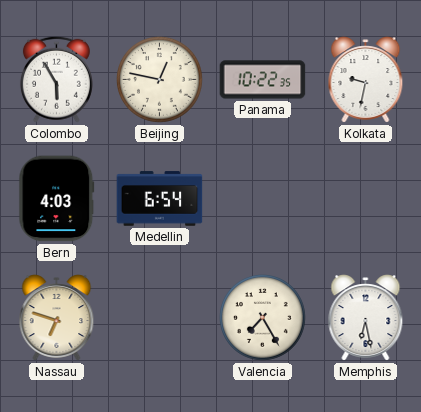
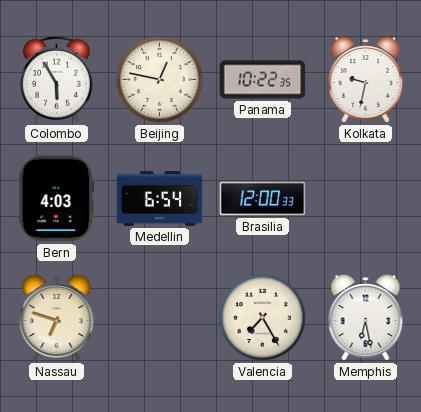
Brasilia: none -> 12:00 (263, 199)
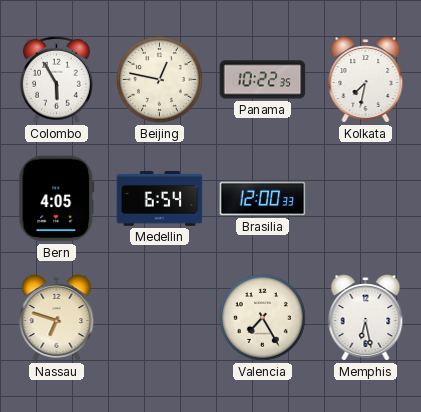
Kolkata: 9:32 -> 7:32 (366, 80)
Bern: 4:03 -> 4:05 (57, 199)
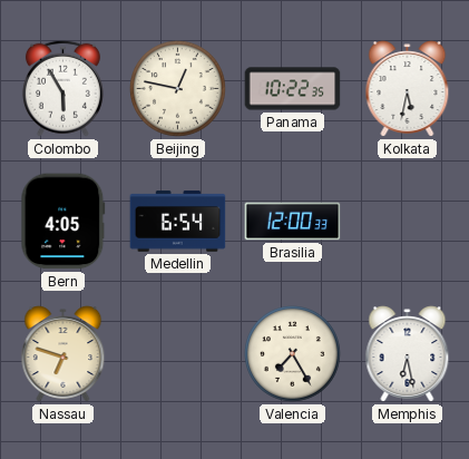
Kolkata: 7:32 -> 5:32 (408, 89)
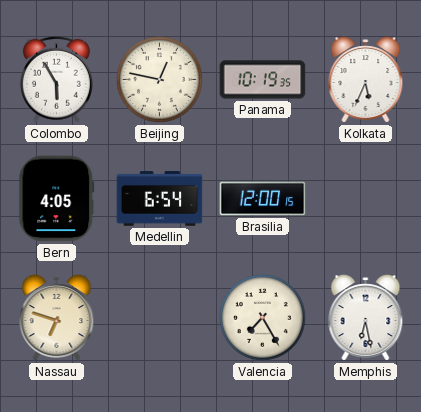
Panama: 10:22 -> 10:19 (263, 80)
Kolkata: 5:32 -> 5:34 (366, 80)
Brasilia: 12:00:33 -> 12:00:15 (263, 199)
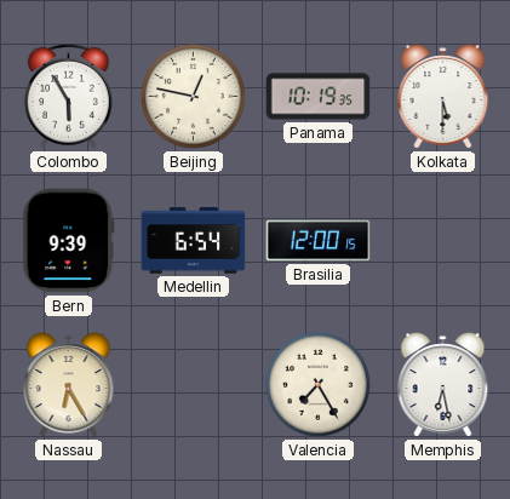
Kolkata: 5:34 -> 5:30 (443, 97)
Bern: 4:05 -> 9:39 (69, 241)
Nassau: 6:48 -> 6:25 (69, 385)
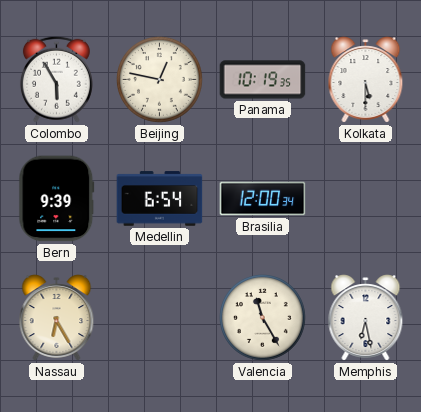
Brasilia: 12:00:15 -> 12:00:34 (263, 199)
Valencia: 7:25 -> 11:25 (263, 318)
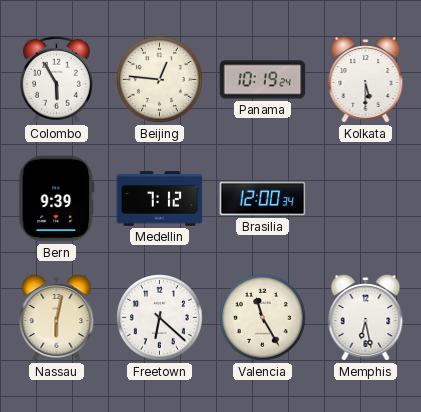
Beijing: 12:47 -> 12:46 (160, 80)
Panama: 10:19:35 -> 10:19:24 (263, 80)
Medellin: 6:54 -> 7:12 (160, 199)
Nassau: 6:25 -> 6:02 (57, 318)
Freetown: none -> 6:22 (160, 318)
